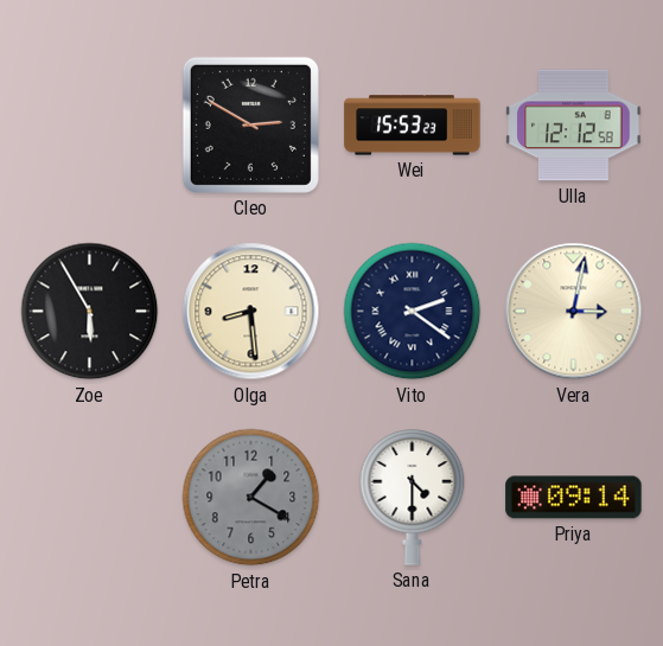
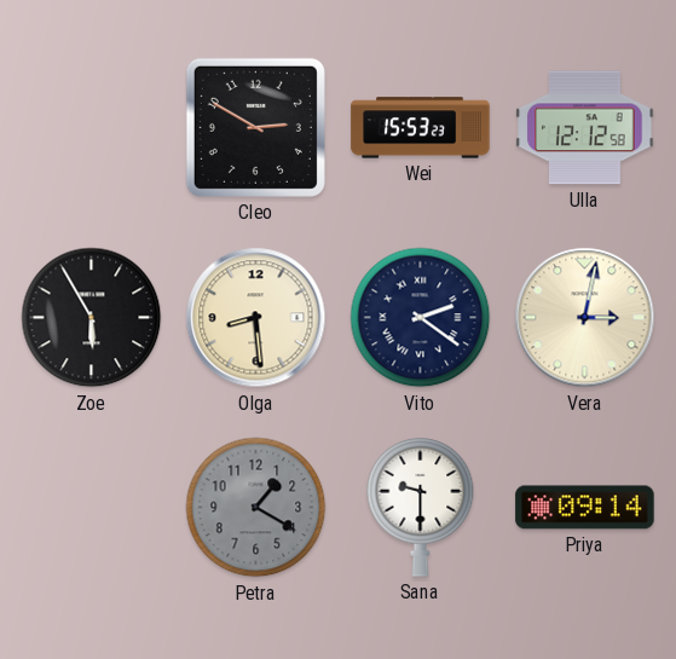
Sana: 4:30 -> 9:30 (421, 507)
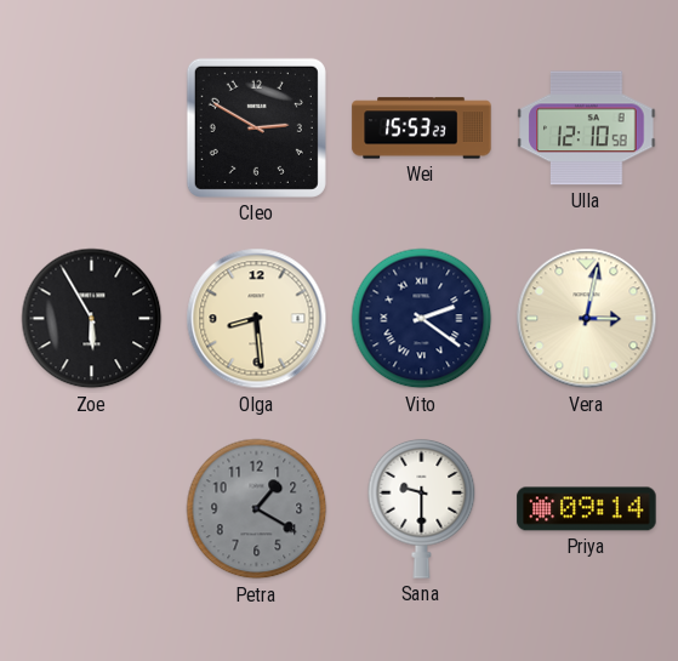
Ulla: 12:12 -> 12:10 (587, 129)
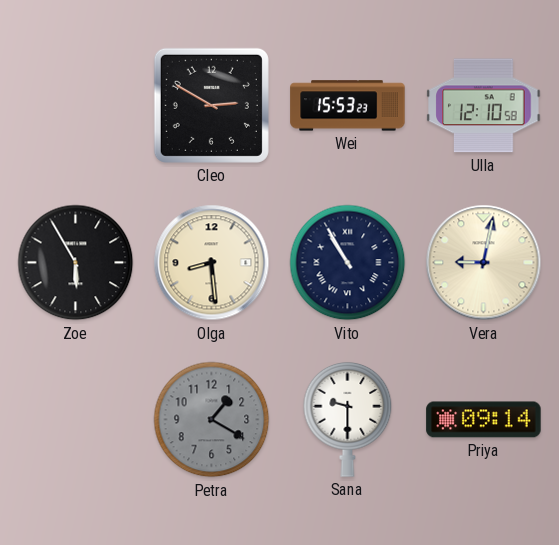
Vito: 2:21 -> 10:55 (348, 263)
Vera: 3:02 -> 9:02 (484, 263)
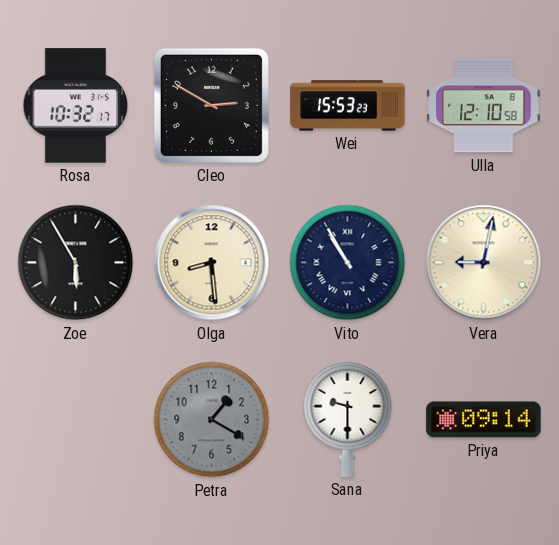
Rosa: none -> 10:32 (76, 106)
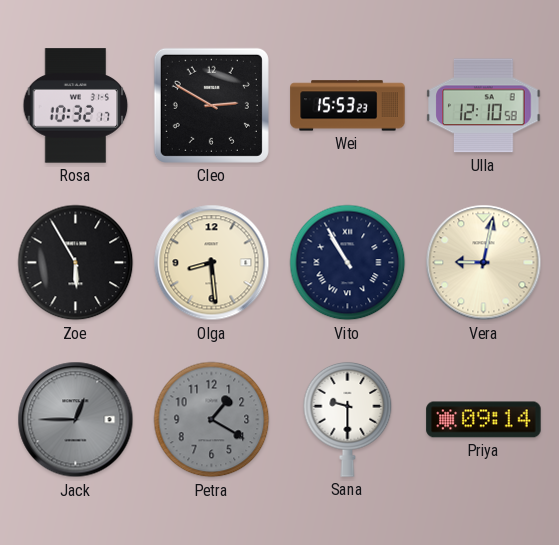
Jack: none -> 12:45 (76, 420)
